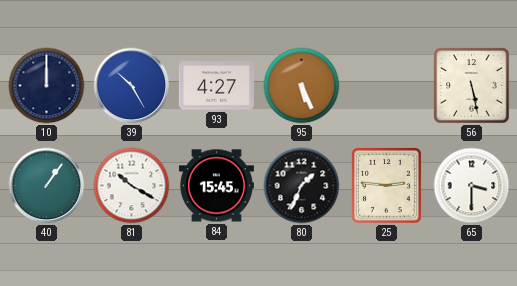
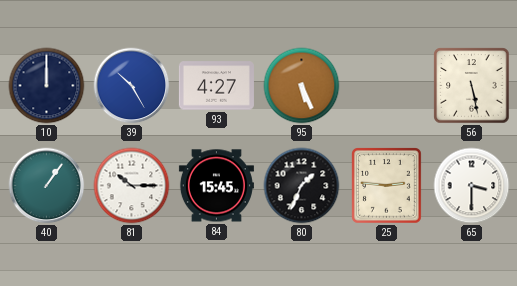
81: 10:20 -> 10:15 (132, 186)
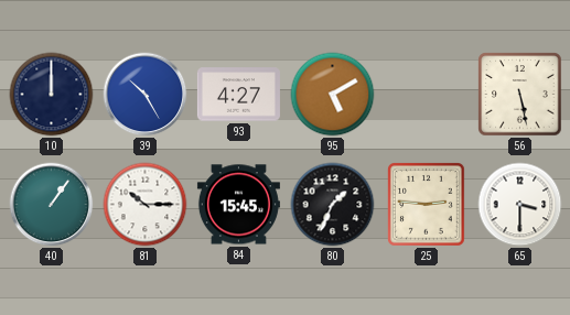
95: 5:26 -> 5:10 (333, 95)
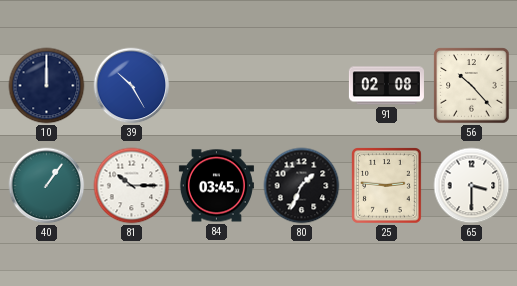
93: 4:27 -> none (238, 95)
95: 5:10 -> none (333, 95)
91: none -> 02:08 (386, 86)
56: 5:28 -> 10:23 (472, 86)
84: 15:45 -> 03:45 (216, 186)
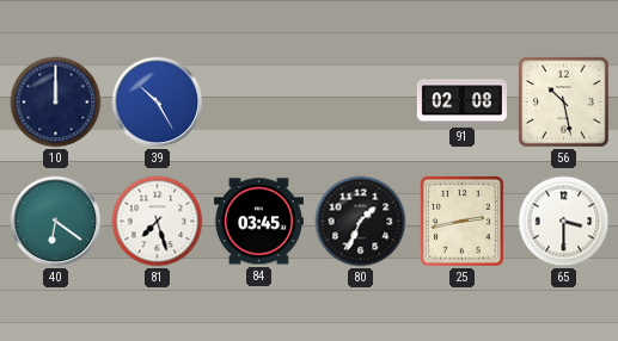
56: 10:23 -> 10:28 (564, 103)
40: 1:06 -> 6:21 (56, 222)
81: 10:15 -> 7:27 (158, 222)
25: 2:46 -> 2:43 (463, 222)
